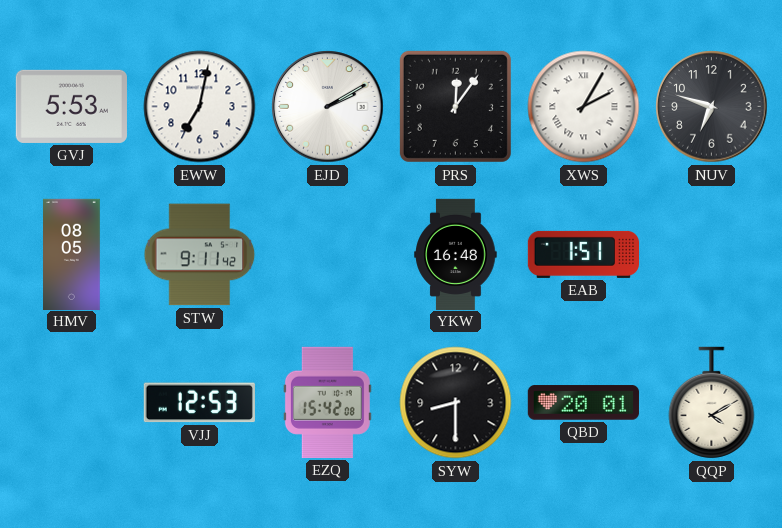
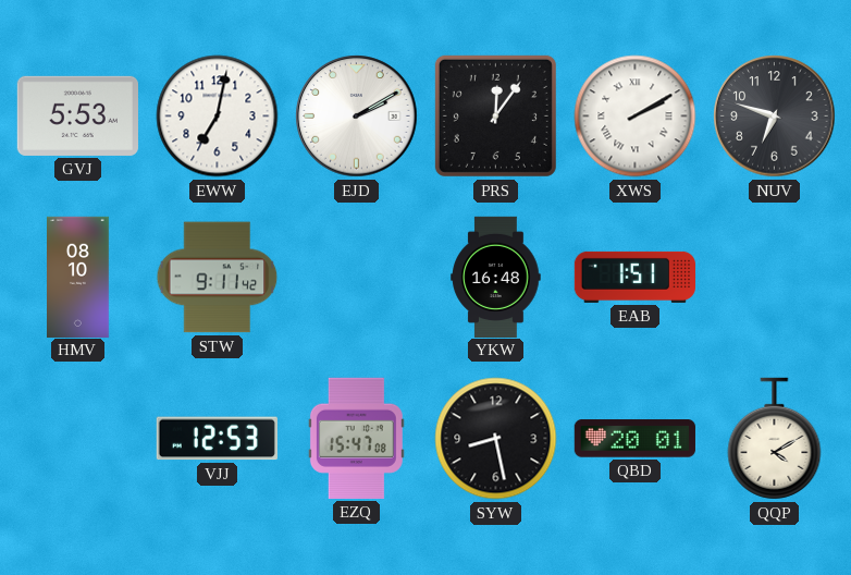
XWS: 2:05 -> 2:10 (636, 117)
HMV: 08:05 -> 08:10 (78, 277)
EZQ: 15:42 -> 15:47 (356, 438)
SYW: 8:30 -> 8:28 (496, 439)
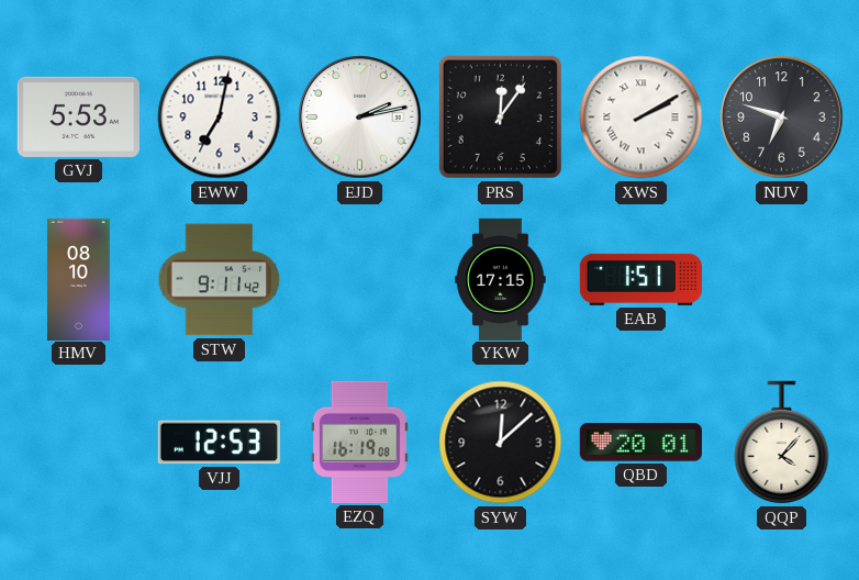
EJD: 2:10 -> 2:13 (360, 118)
YKW: 16:48 -> 17:15 (501, 279)
EZQ: 15:47 -> 16:19 (359, 442)
SYW: 8:28 -> 12:08 (501, 443)
QQP: 4:10 -> 4:07 (782, 443)
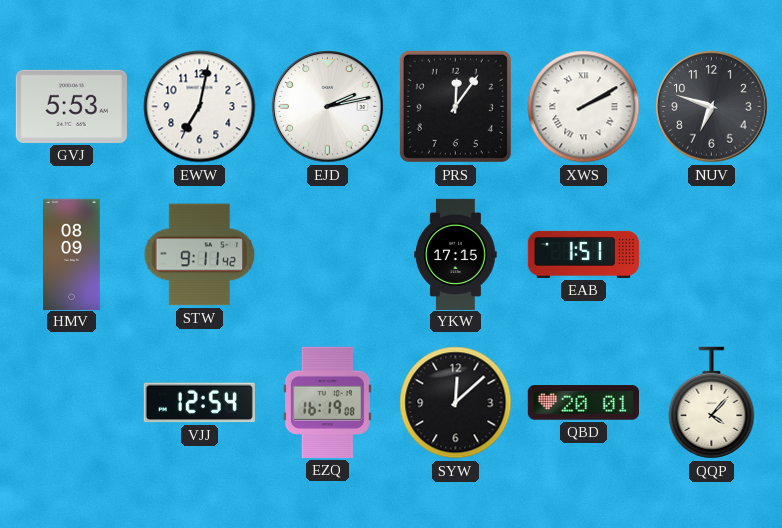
HMV: 08:10 -> 08:09 (72, 254)
VJJ: 12:53 -> 12:54 (199, 403)
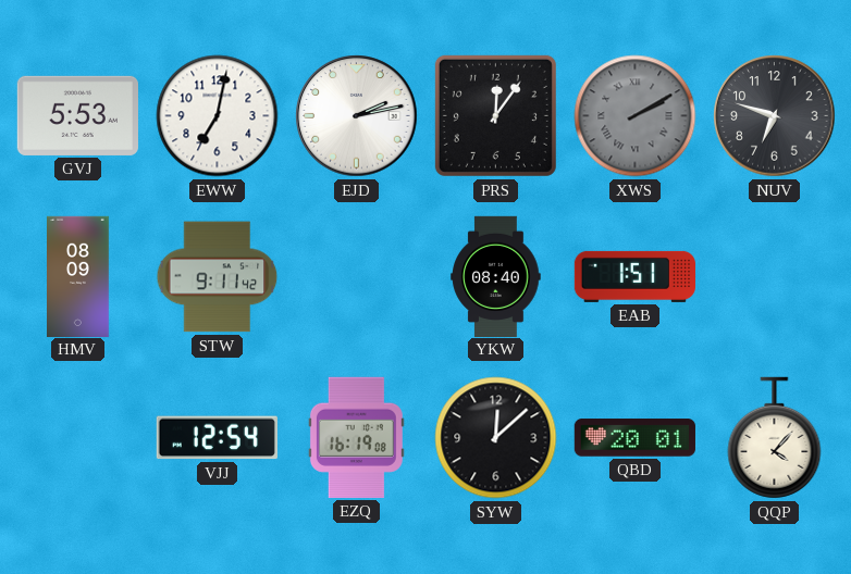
XWS dial: white -> grey (636, 116)
YKW: 17:15 -> 08:40 (496, 276)
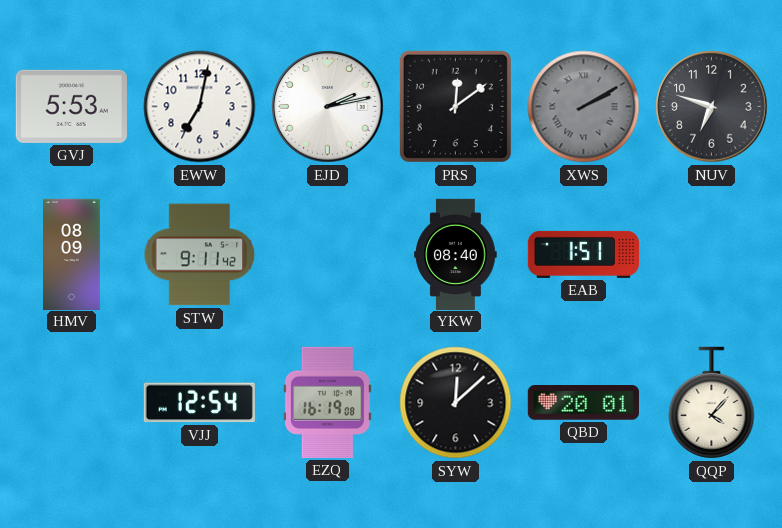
PRS: 12:06 -> 12:09 (455, 106)
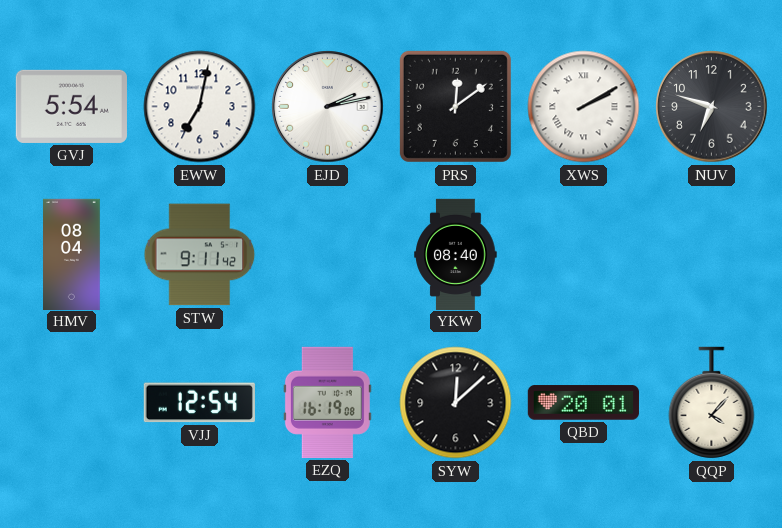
GVJ: 5:53 -> 5:54 (71, 106)
XWS dial: grey -> white (584, 107)
HMV: 08:09 -> 08:04 (72, 254)
EAB: 1:51 -> none (583, 254)
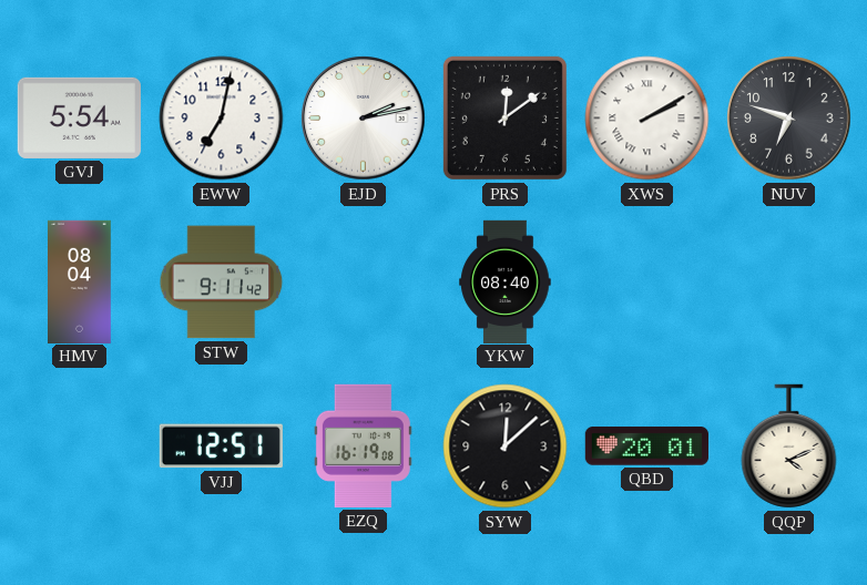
VJJ: 12:54 -> 12:51 (221, 447)
QQP: 4:07 -> 4:11 (789, 447)
